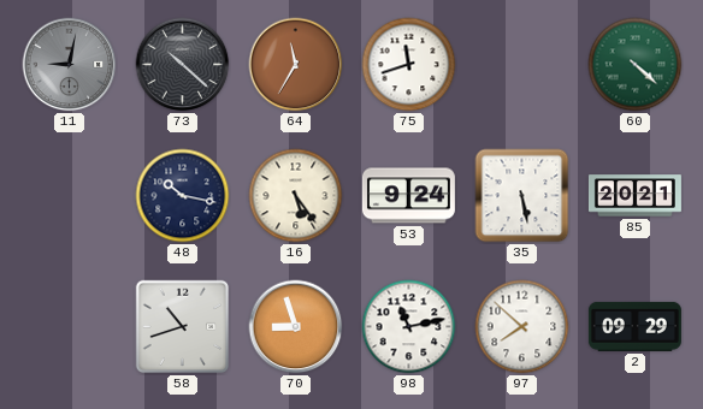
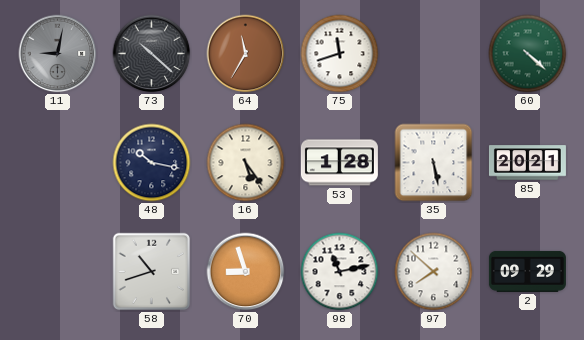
53: 9:24 -> 1:28 (339, 163)
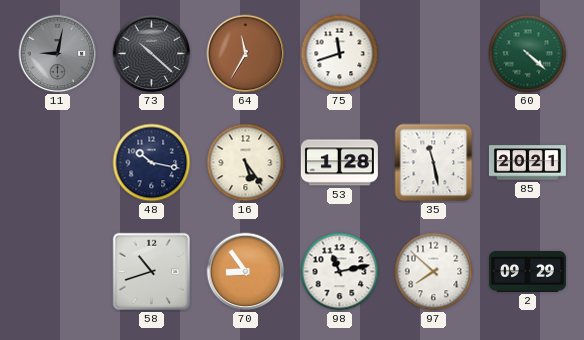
35: 5:28 -> 11:28 (434, 163)
70: 8:57 -> 8:54 (246, 272)
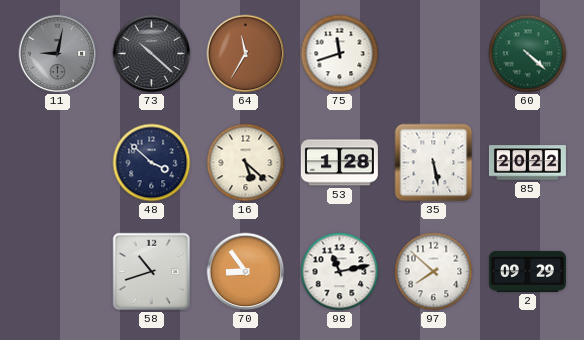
48: 10:17 -> 3:52 (152, 163)
16: 5:24 -> 5:22 (246, 163)
35: 11:28 -> 5:28 (434, 163)
85: 20:21 -> 20:22 (527, 163)
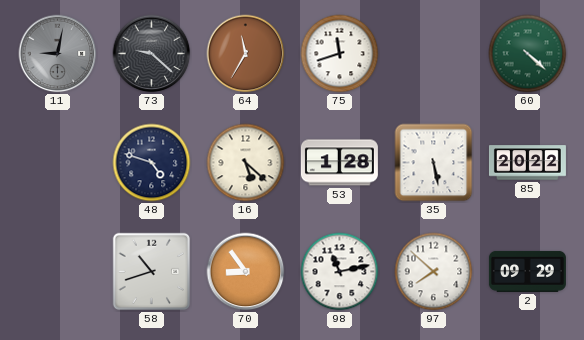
73: 10:22 -> 9:22 (152, 54)
48: 3:52 -> 4:48 (152, 163)
